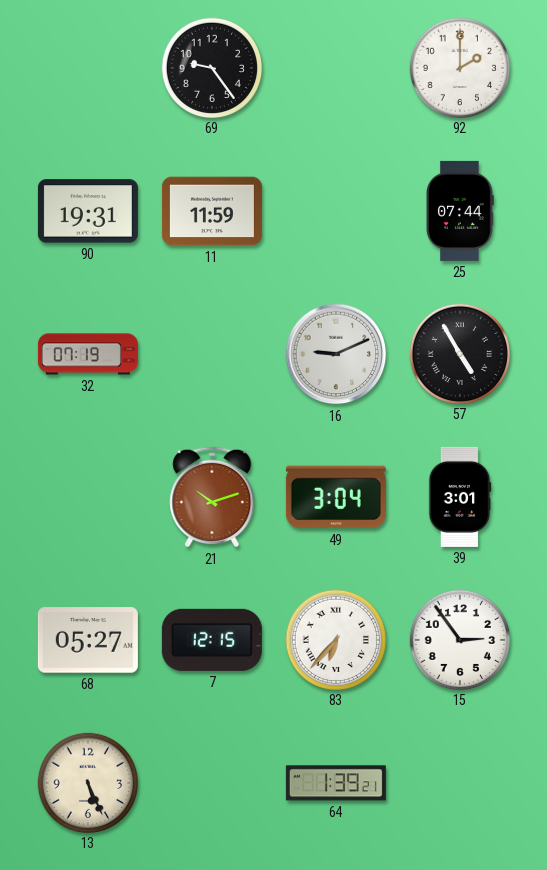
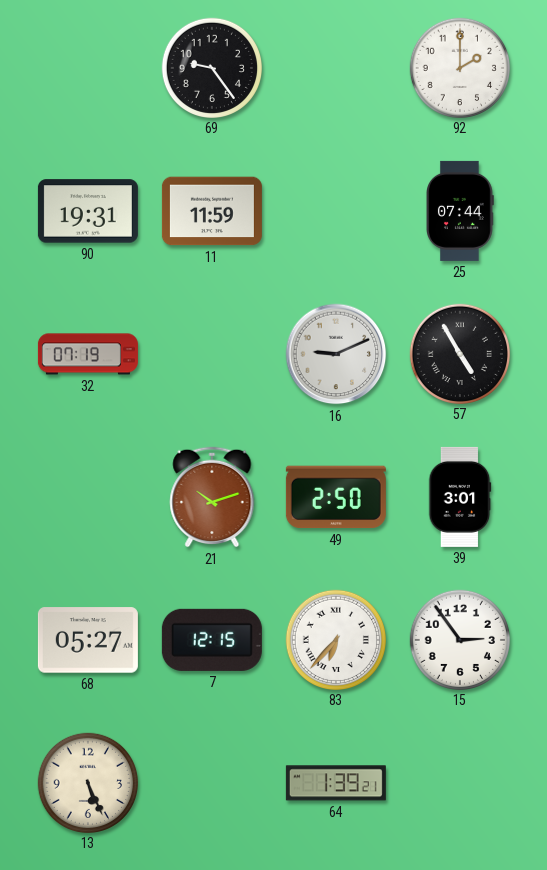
49: 3:04 -> 2:50 (336, 497)
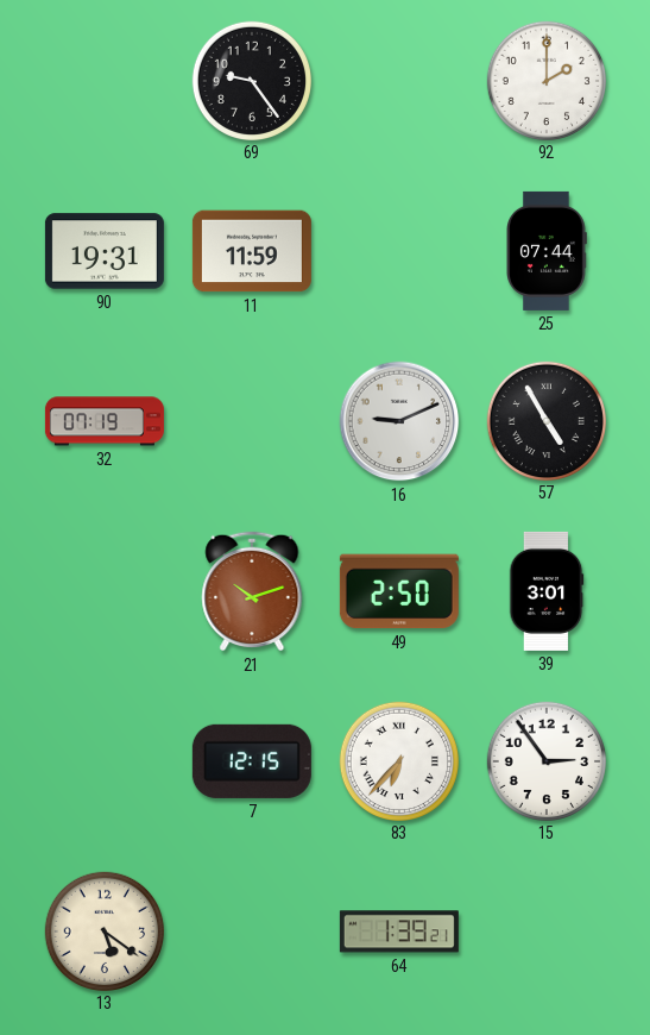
68: 05:27 -> none (88, 640)
13: 5:26 -> 5:21 (103, 930)
